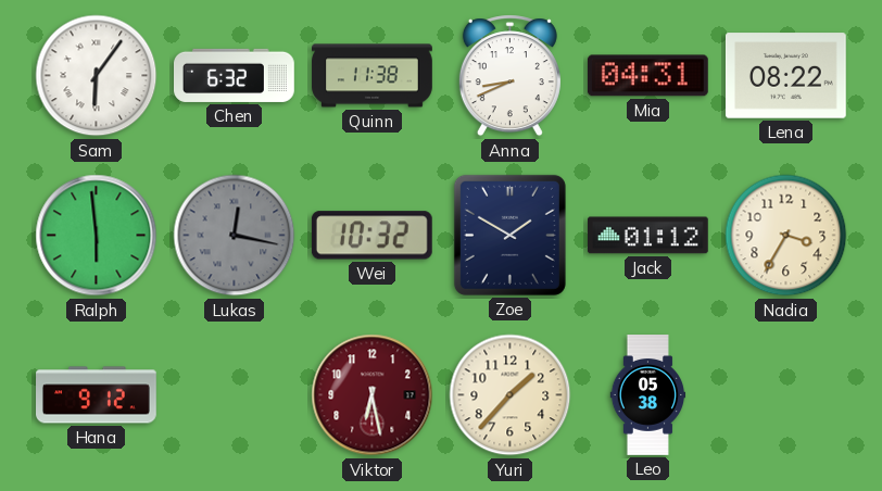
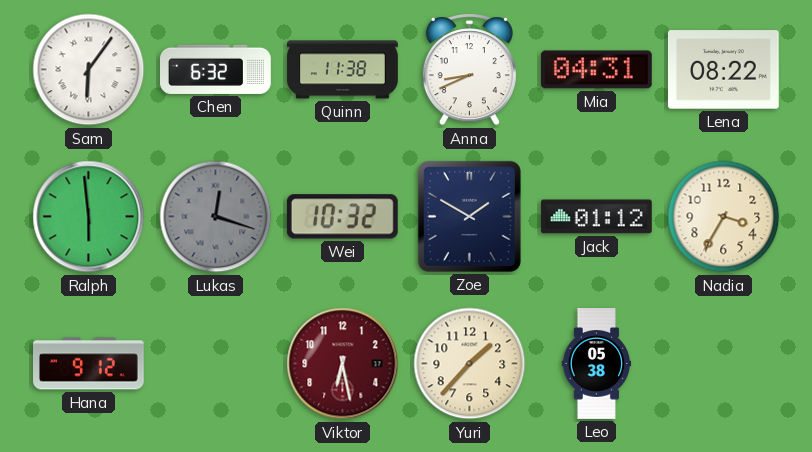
Lukas: 12:17 -> 12:18 (216, 217)
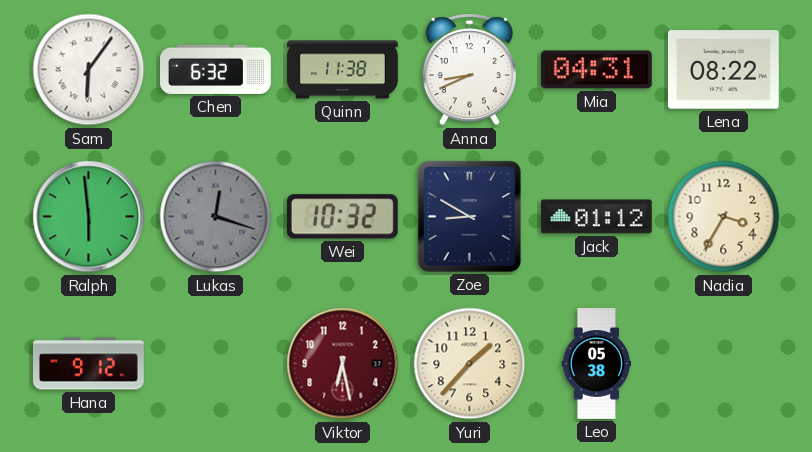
Zoe: 1:50 -> 8:50 (469, 216)
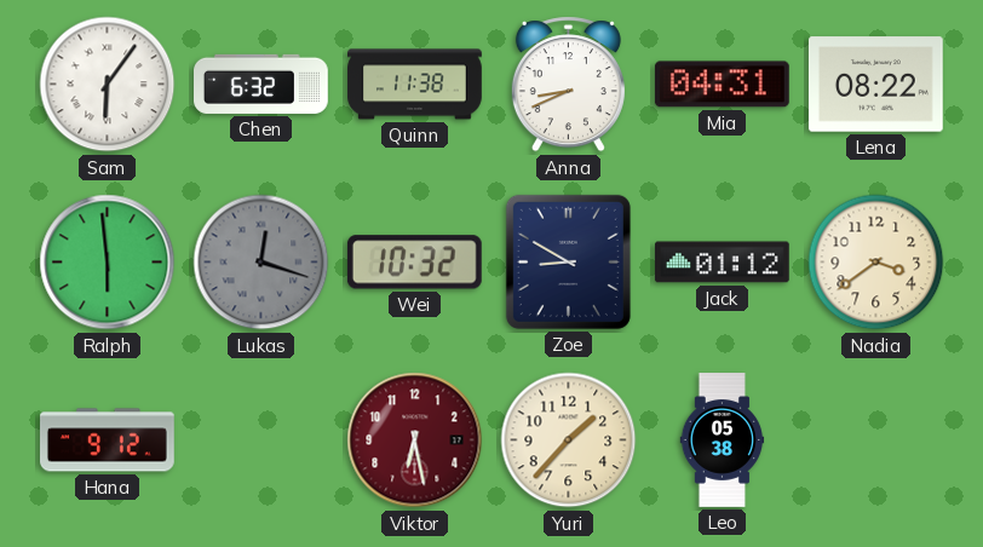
Nadia: 3:35 -> 3:39 (876, 263)
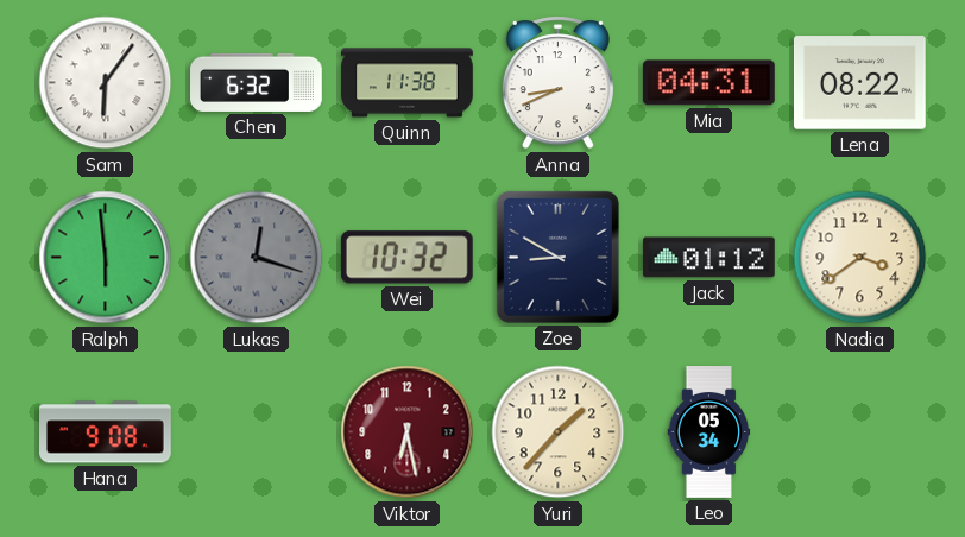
Hana: 9:12 -> 9:08 (106, 432)
Leo: 05:38 -> 05:34 (709, 432)
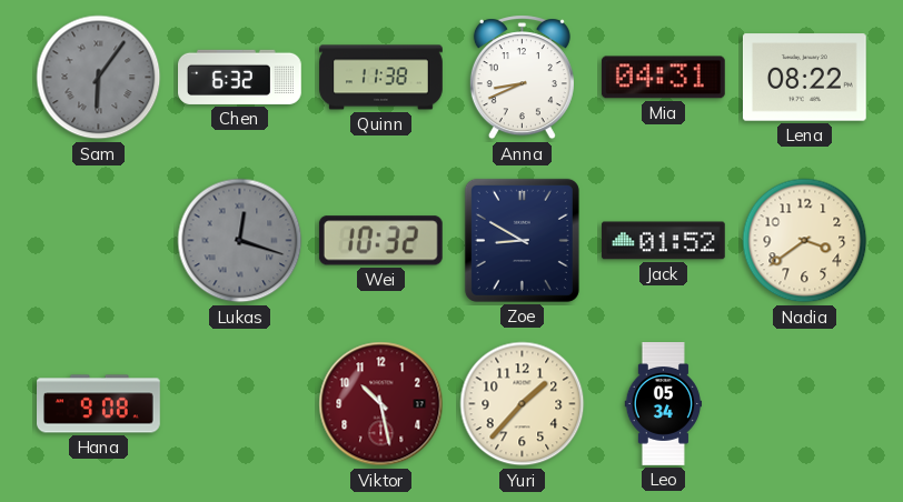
Sam dial: white -> grey (99, 78)
Ralph: 5:59 -> none (106, 258)
Jack: 01:12 -> 01:52 (664, 241)
Viktor: 6:28 -> 10:28 (381, 404)
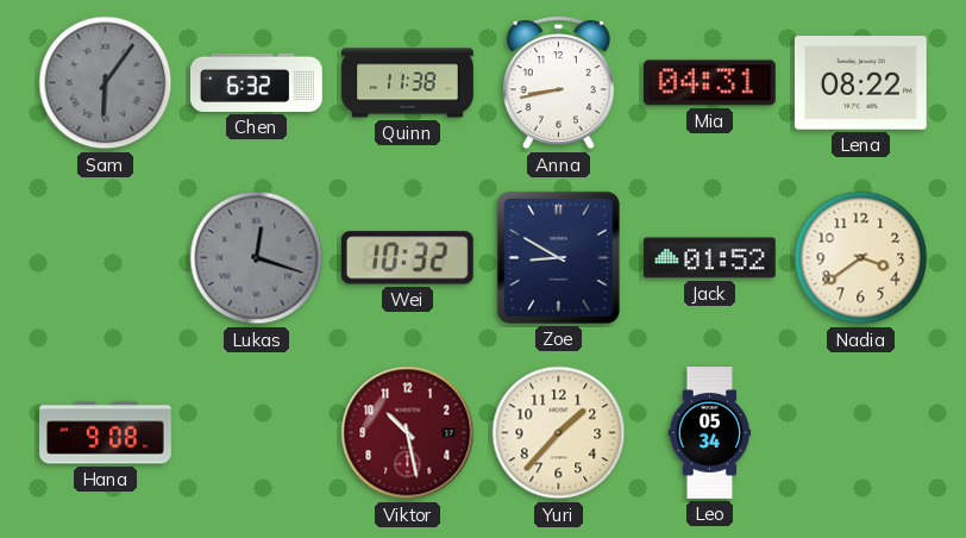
Anna: 8:41 -> 8:43 (558, 83)
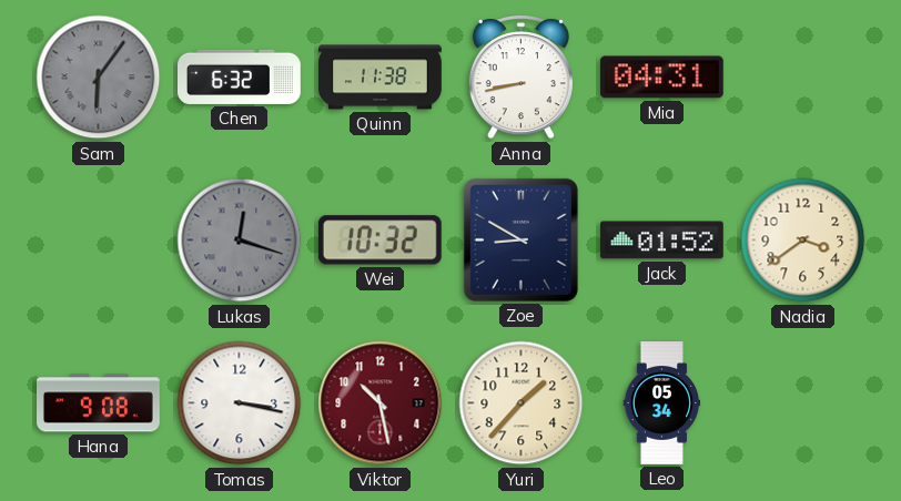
Lena: 08:22 -> none (861, 83)
Tomas: none -> 3:17 (240, 403)
